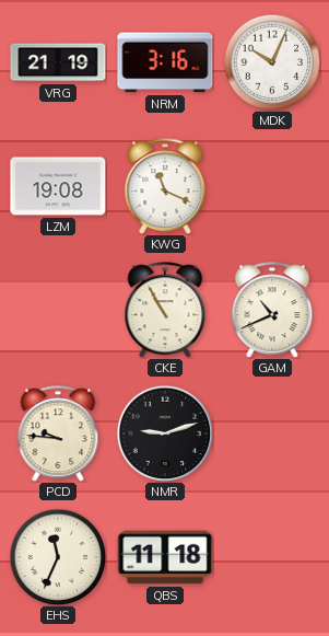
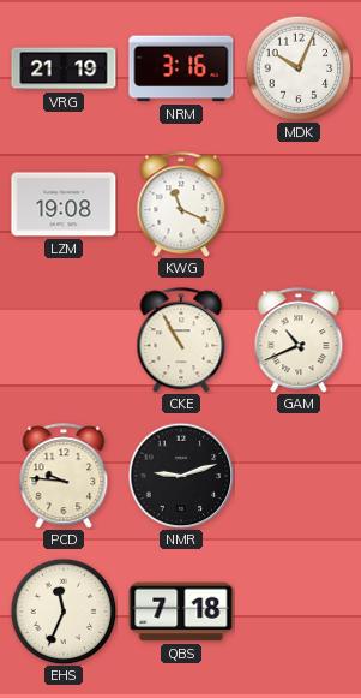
QBS: 11:18 -> 7:18 (181, 612)
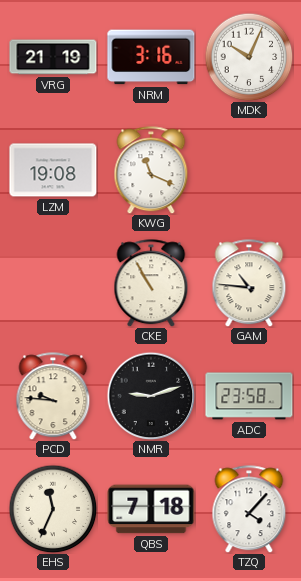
GAM: 10:41 -> 10:46 (249, 283)
ADC: none -> 23:58 (249, 396)
TZQ: none -> 4:07 (249, 509)
